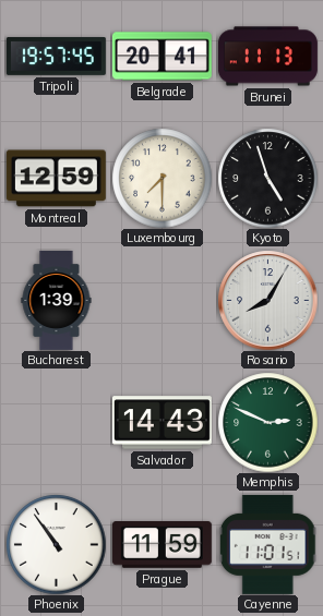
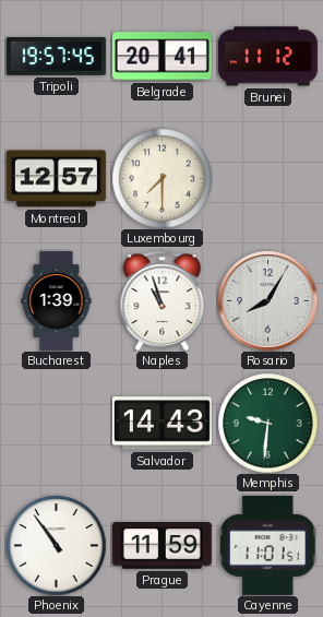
Brunei: 11:13 -> 11:12 (267, 57)
Montreal: 12:59 -> 12:57 (56, 179)
Kyoto: 4:57 -> none (267, 178)
Naples: none -> 10:57 (163, 300)
Memphis: 2:49 -> 9:31 (267, 423)
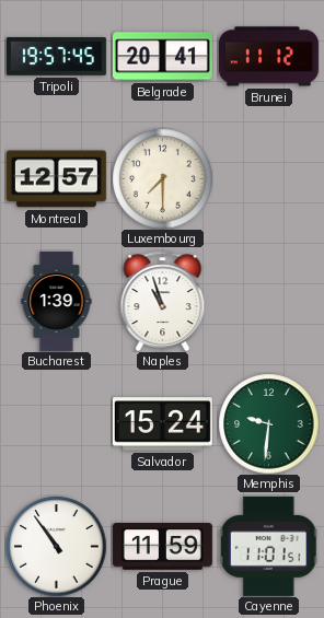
Rosario: 8:05 -> none (267, 300)
Salvador: 14:43 -> 15:24 (162, 424)
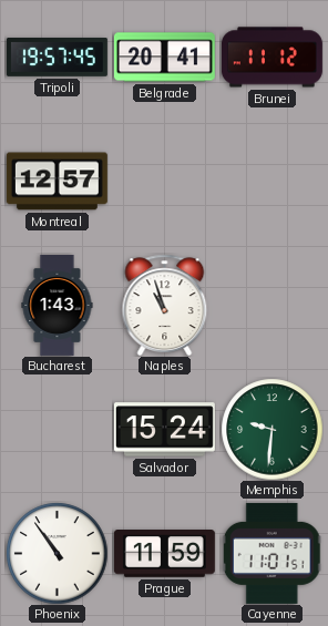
Luxembourg: 7:30 -> none (162, 178)
Bucharest: 1:39 -> 1:43 (58, 305)
